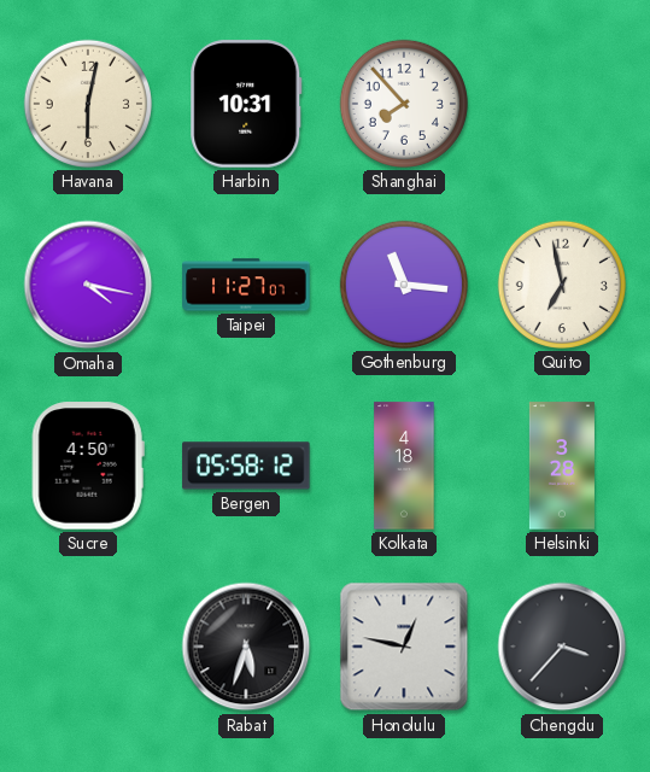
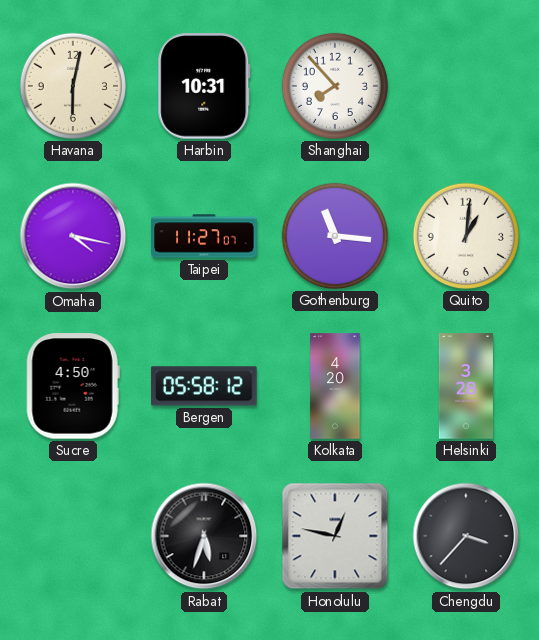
Quito: 6:58 -> 1:01 (466, 236)
Kolkata: 4:18 -> 4:20 (335, 386)
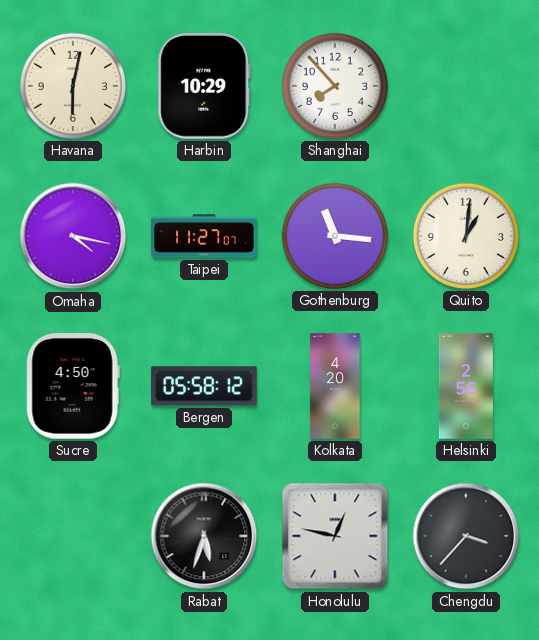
Harbin: 10:31 -> 10:29 (204, 86)
Helsinki: 3:28 -> 2:56 (466, 386)
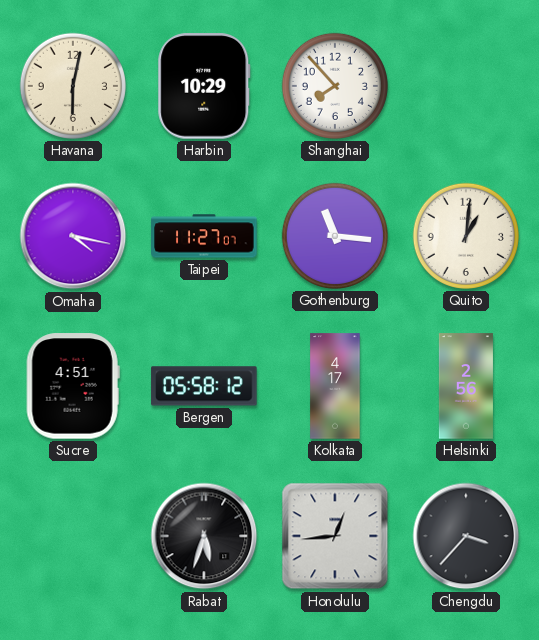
Sucre: 4:50 -> 4:51 (73, 386)
Kolkata: 4:20 -> 4:17 (335, 386)
Honolulu: 12:47 -> 12:44 (335, 536)
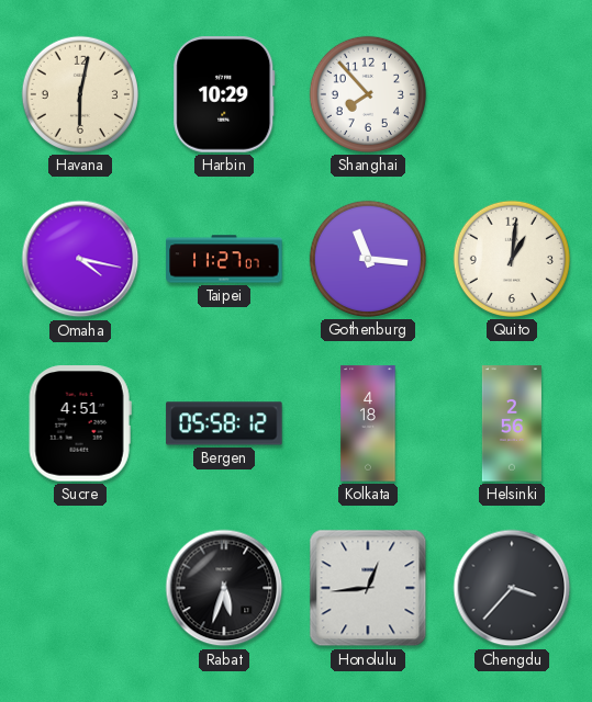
Kolkata: 4:17 -> 4:18 (368, 423)
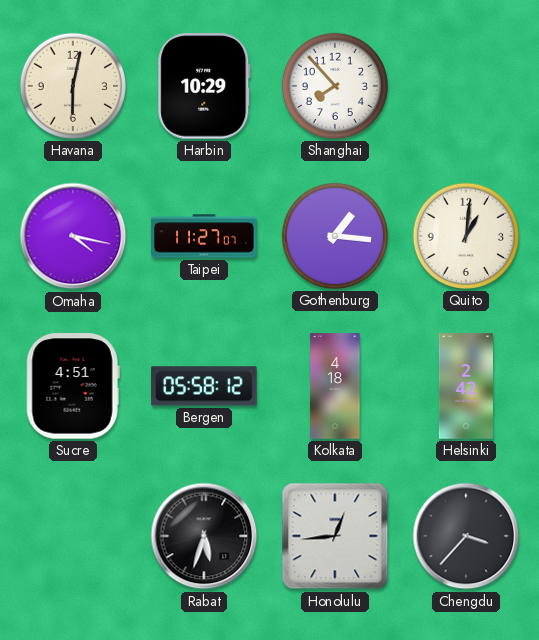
Gothenburg: 11:16 -> 1:16 (335, 236)
Helsinki: 2:56 -> 2:42 (466, 386)
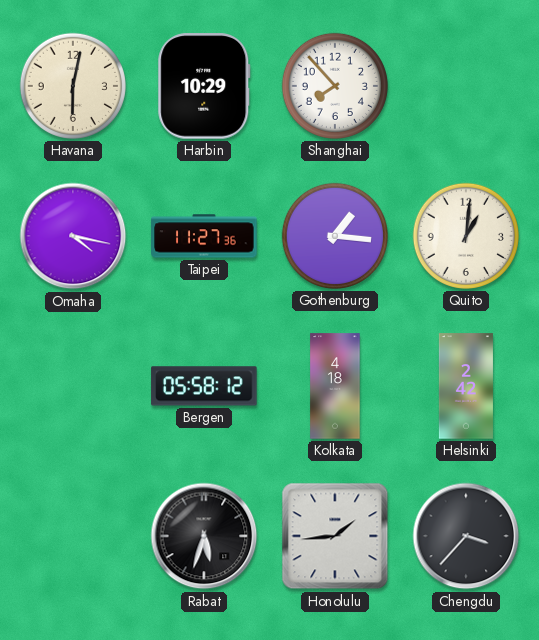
Taipei: 11:27:07 -> 11:27:36 (204, 236)
Sucre: 4:51 -> none (73, 386)
Honolulu: 12:44 -> 1:44 (335, 536)
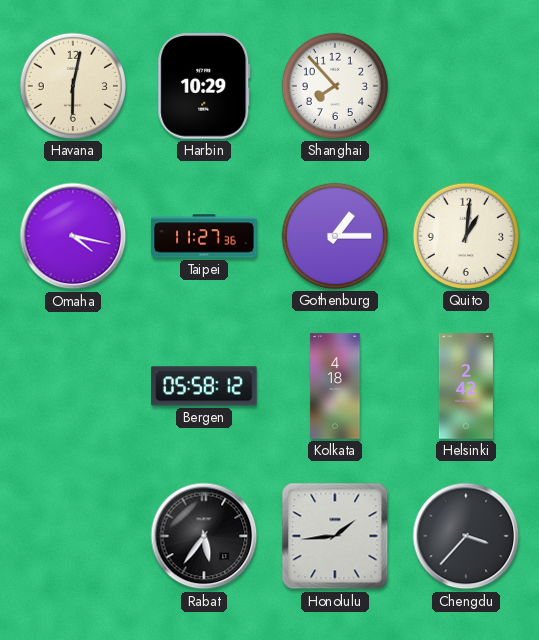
Gothenburg: 1:16 -> 1:15 (335, 236)
Rabat: 5:33 -> 5:36 (204, 536)
